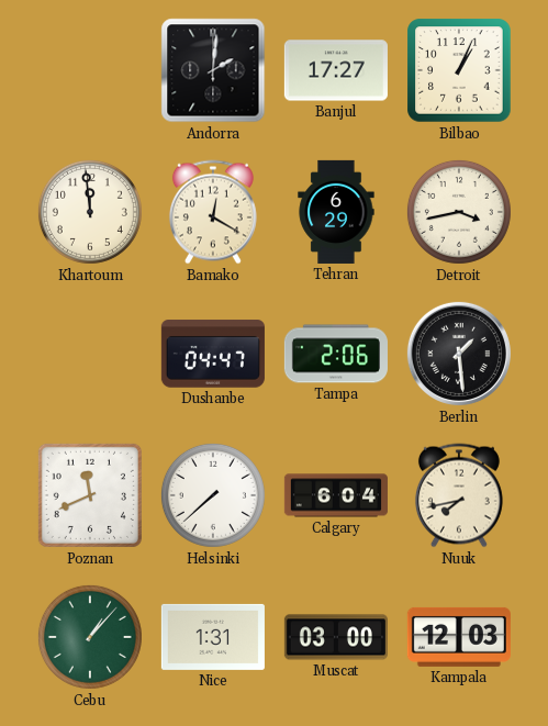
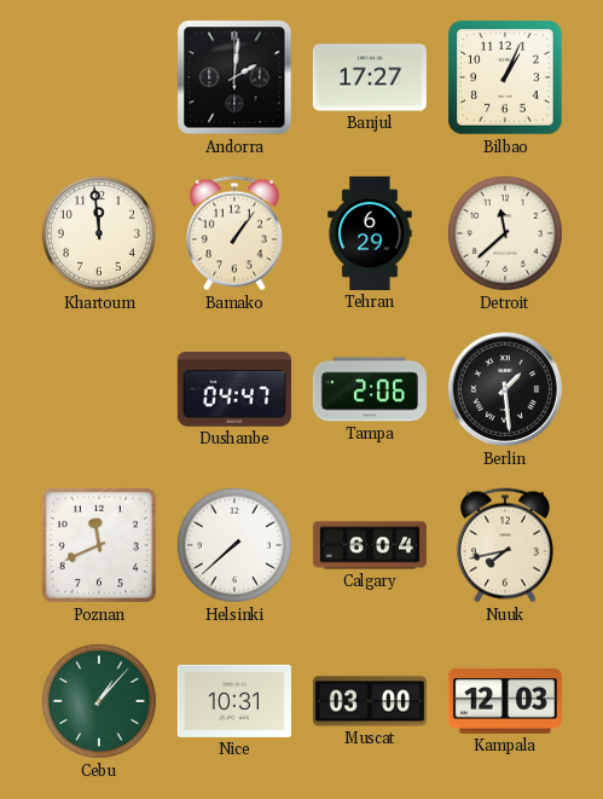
Bamako: 12:20 -> 1:06 (234, 233)
Detroit: 3:43 -> 11:38 (505, 233)
Nice: 1:31 -> 10:31 (234, 701)
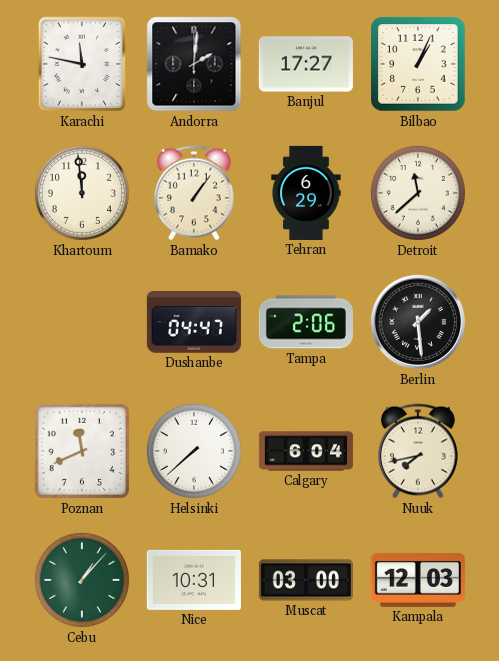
Karachi: none -> 11:47 (82, 64)
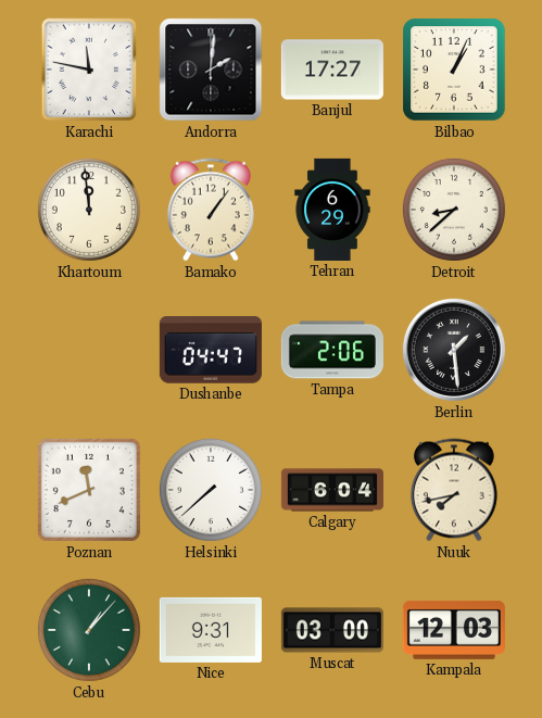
Detroit: 11:38 -> 8:38 (454, 210)
Nice: 10:31 -> 9:31 (211, 630)
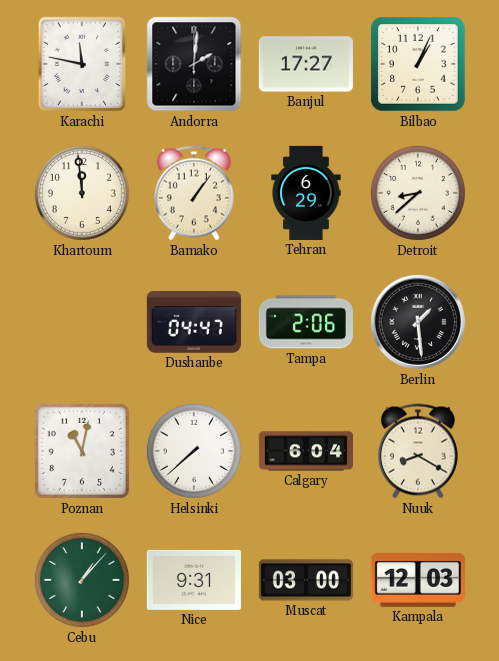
Poznan: 11:41 -> 11:02 (82, 451)
Nuuk: 7:43 -> 8:20 (418, 451)
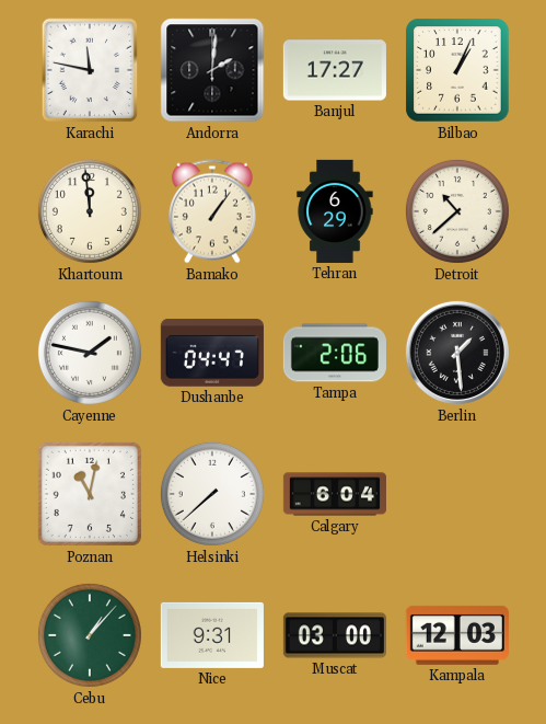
Detroit: 8:38 -> 10:38 (457, 211)
Cayenne: none -> 1:47 (90, 353)
Nuuk: 8:20 -> none (418, 451)
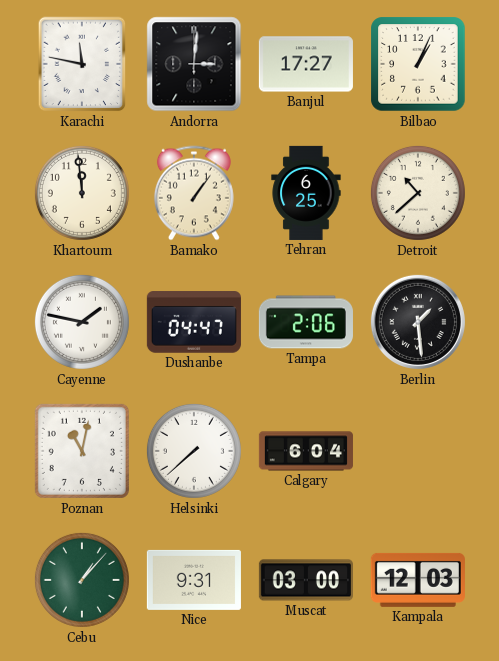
Andorra: 2:01 -> 3:01 (194, 64)
Tehran: 6:29 -> 6:25 (306, 193)
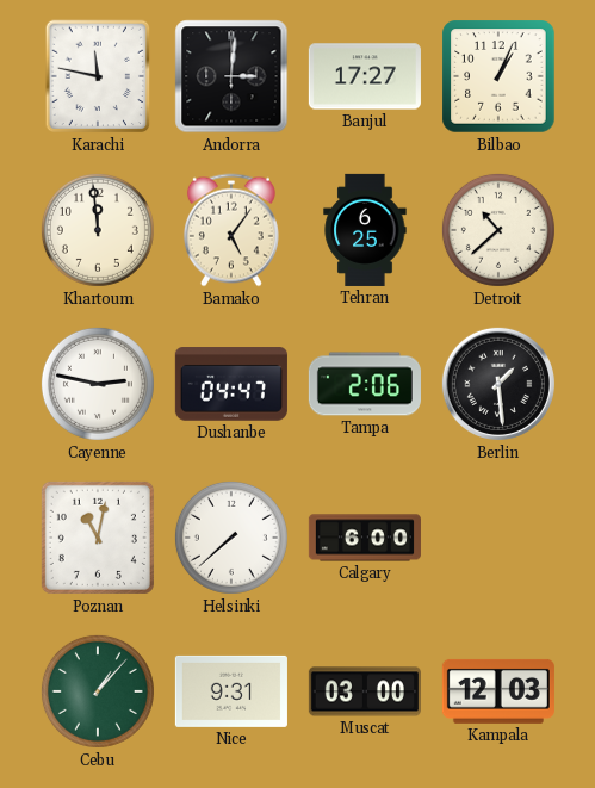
Bamako: 1:06 -> 5:06 (231, 230)
Cayenne: 1:47 -> 2:47 (98, 384)
Calgary: 6:04 -> 6:00 (365, 538)
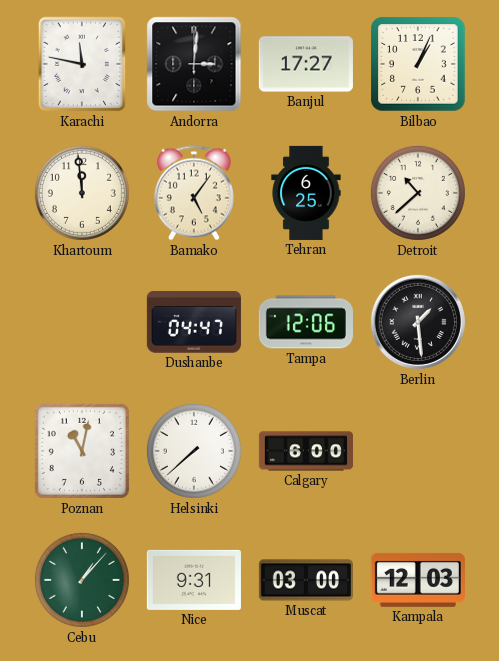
Cayenne: 2:47 -> none (98, 384)
Tampa: 2:06 -> 12:06 (306, 322)
